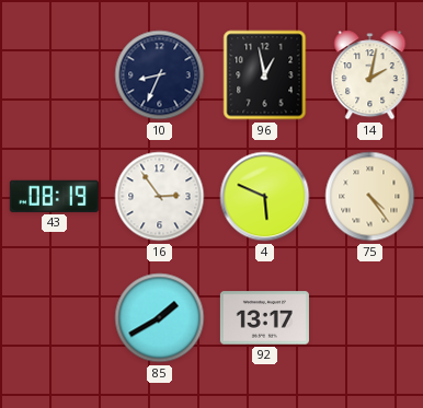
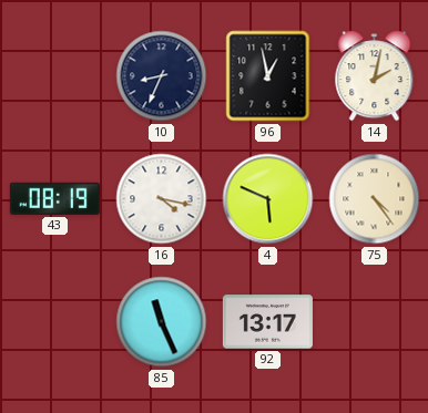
16: 2:54 -> 4:17 (162, 199)
85: 1:40 -> 11:26 (162, 322)
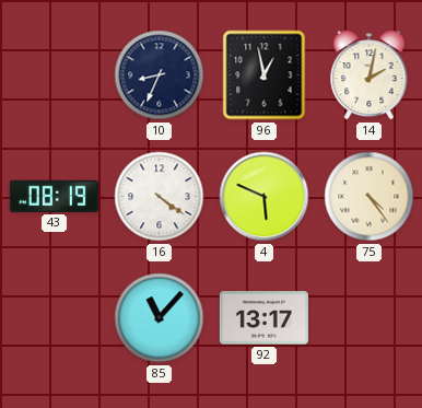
16: 4:17 -> 4:21 (160, 197)
85: 11:26 -> 11:07 (160, 318)
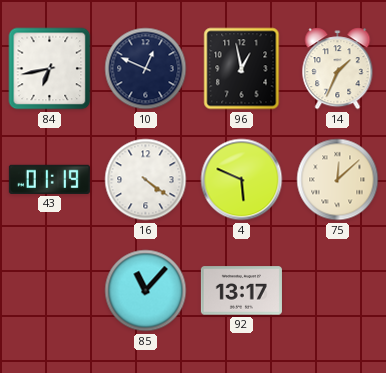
84: none -> 6:43 (50, 69)
10: 8:34 -> 12:49 (146, 69)
14: 2:02 -> 1:34 (338, 69)
43: 08:19 -> 01:19 (49, 179)
75: 4:24 -> 12:08 (338, 180)
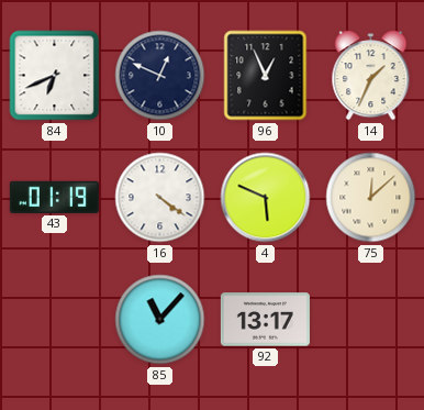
84: 6:43 -> 6:41 (55, 76)
96: 12:58 -> 12:56 (266, 76)
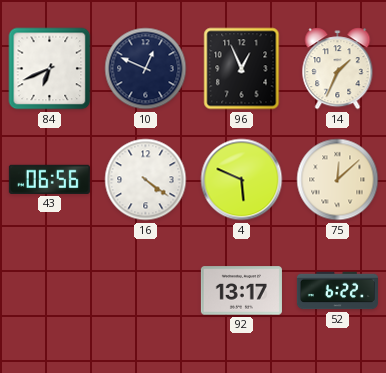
43: 01:19 -> 06:56 (49, 179)
85: 11:07 -> none (160, 320)
52: none -> 6:22 (337, 291)
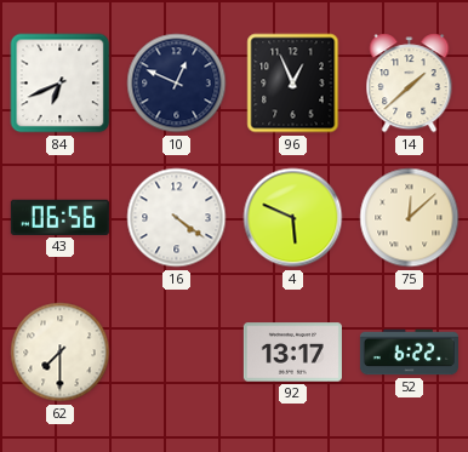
14: 1:34 -> 1:38 (410, 84)
62: none -> 7:30 (61, 353)
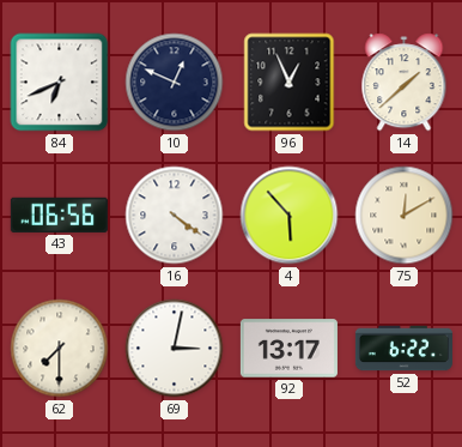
4: 5:49 -> 5:53 (290, 216)
75: 12:08 -> 12:10 (405, 216)
69: none -> 3:02 (175, 349)
